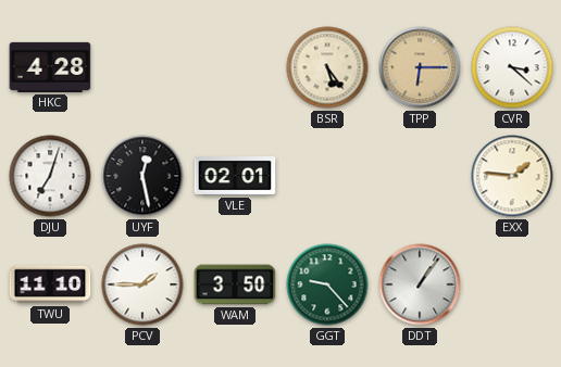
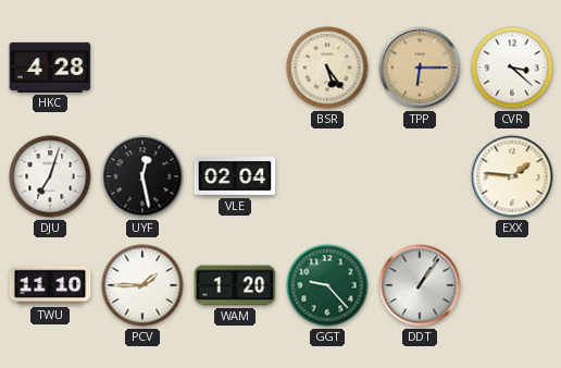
VLE: 02:01 -> 02:04 (235, 177)
WAM: 3:50 -> 1:20 (235, 285)
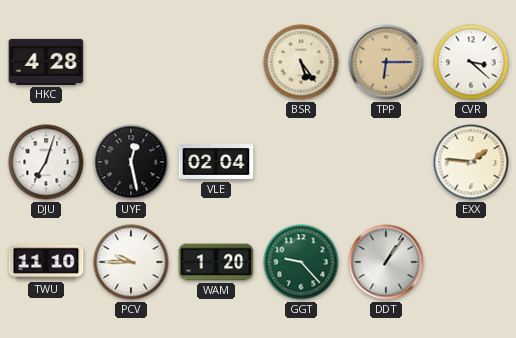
PCV: 1:45 -> 9:45 (131, 262)
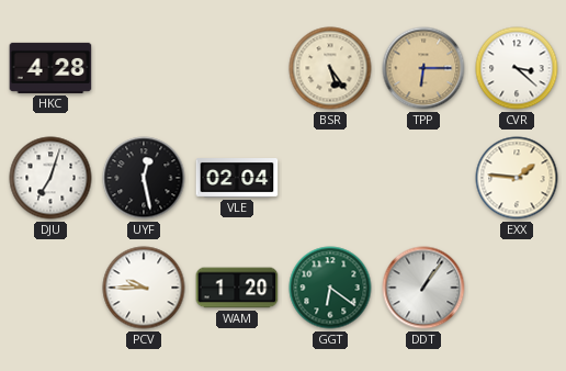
TWU: 11:10 -> none (46, 262)
GGT: 9:23 -> 6:21 (330, 288)
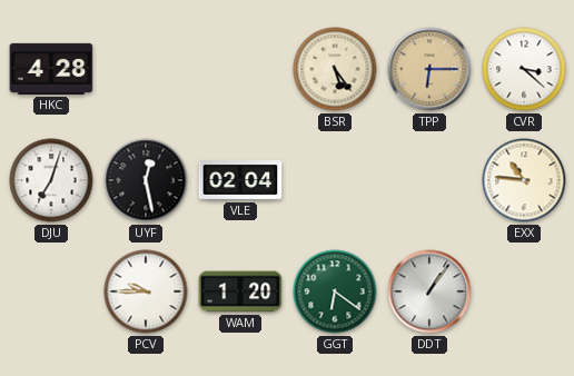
EXX: 1:46 -> 10:46 (524, 180)
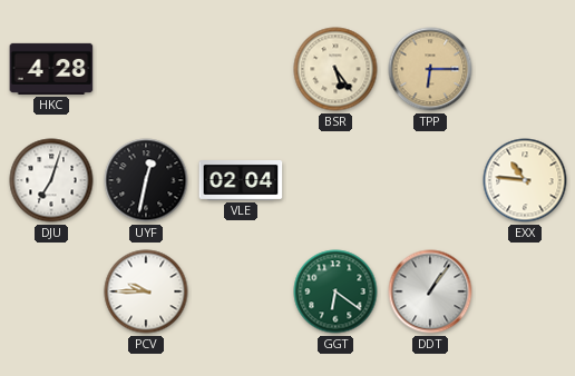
CVR: 3:22 -> none (524, 69)
UYF: 12:28 -> 12:32 (146, 180)
WAM: 1:20 -> none (240, 291)
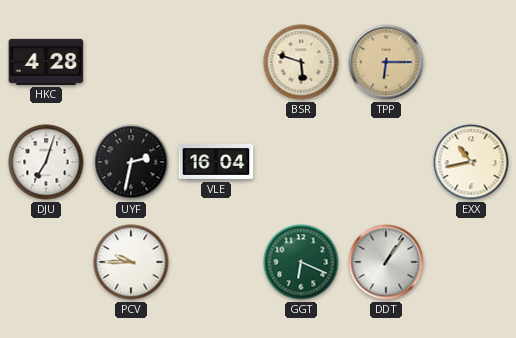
BSR: 5:24 -> 5:48 (301, 62)
UYF: 12:32 -> 2:32 (131, 162)
VLE: 02:04 -> 16:04 (216, 163)
EXX: 10:46 -> 10:43 (471, 162)
GGT: 6:21 -> 6:19 (301, 262)
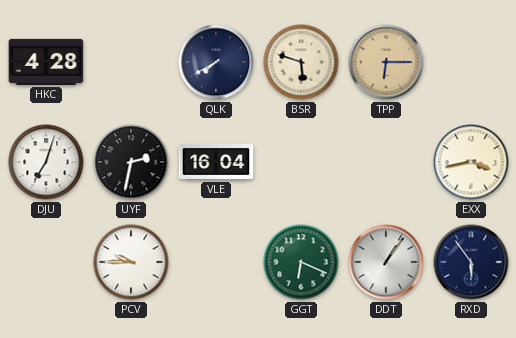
QLK: none -> 7:40 (216, 62)
EXX: 10:43 -> 3:43 (471, 162)
RXD: none -> 5:54 (471, 262)
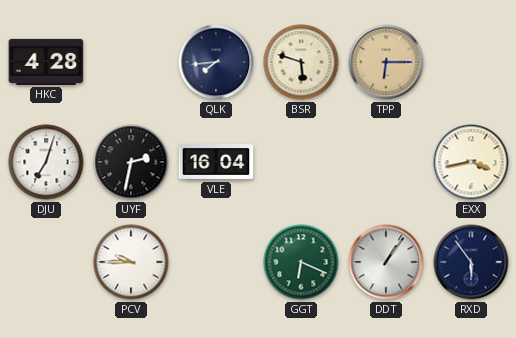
QLK: 7:40 -> 7:44 (216, 62)
